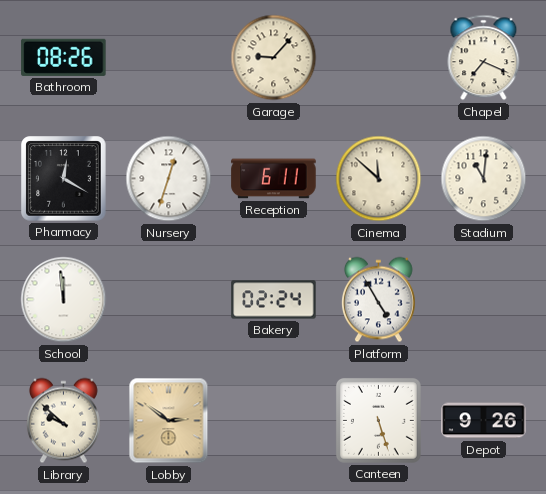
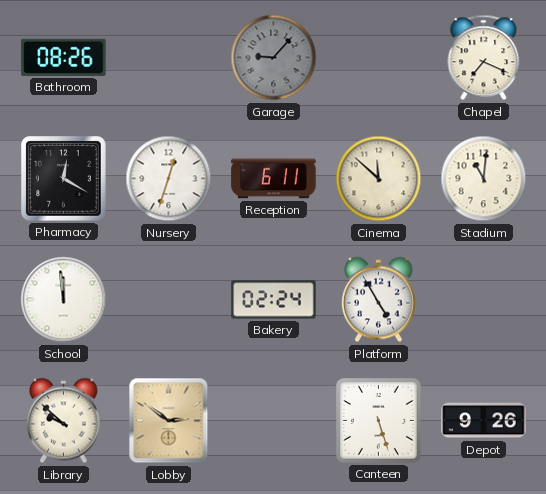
Garage dial: cream -> grey (274, 58)
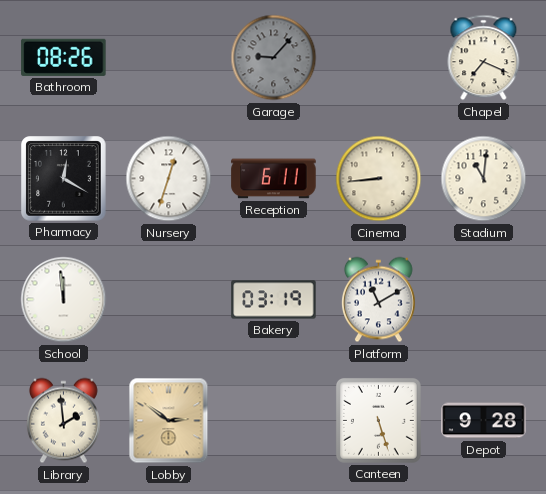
Cinema: 11:52 -> 8:44 (379, 179)
Bakery: 02:24 -> 03:19 (274, 300)
Platform: 4:55 -> 11:10 (378, 300)
Library: 9:52 -> 1:59 (63, 421)
Depot: 9:26 -> 9:28 (484, 421)
